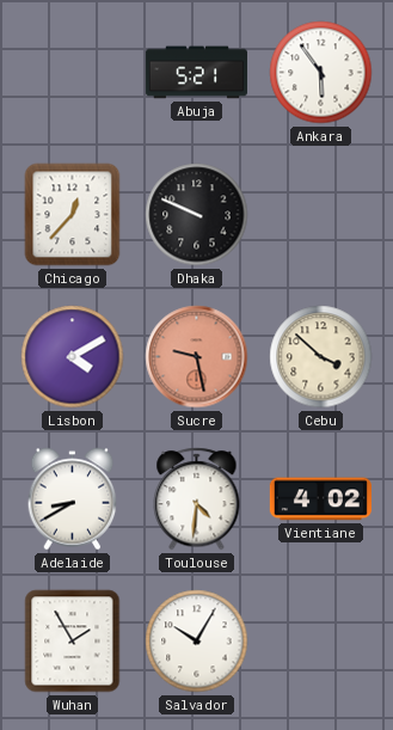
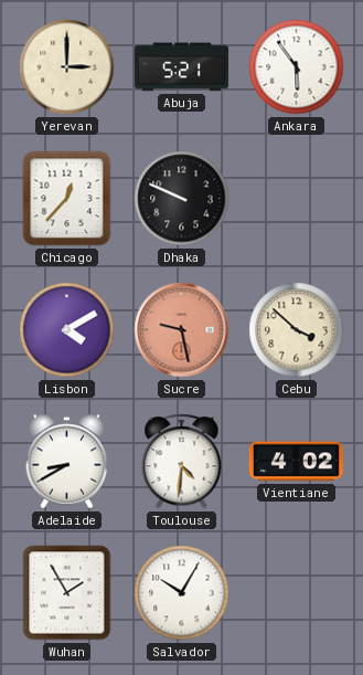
Yerevan: none -> 3:00 (67, 67)
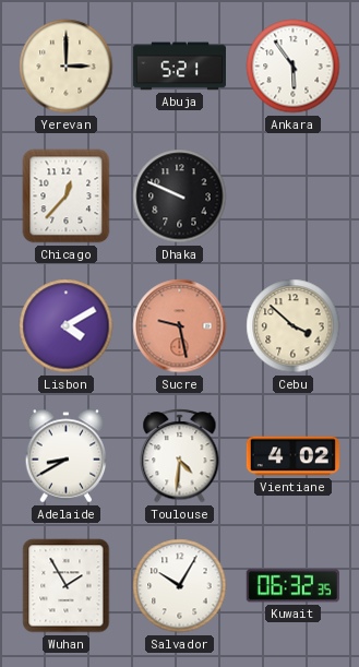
Kuwait: none -> 06:32 (292, 586)
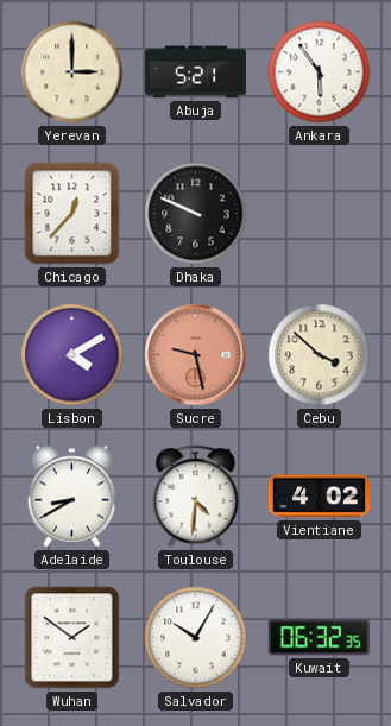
Wuhan: 1:55 -> 1:51 (72, 638)
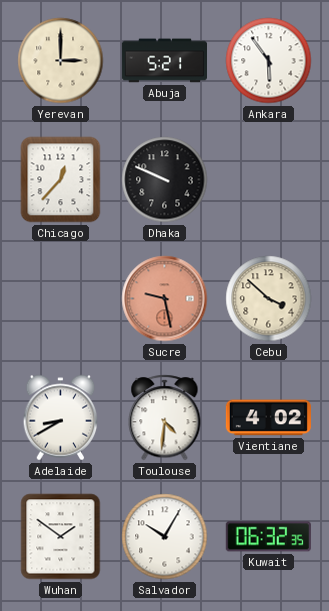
Lisbon: 4:10 -> none (72, 355)
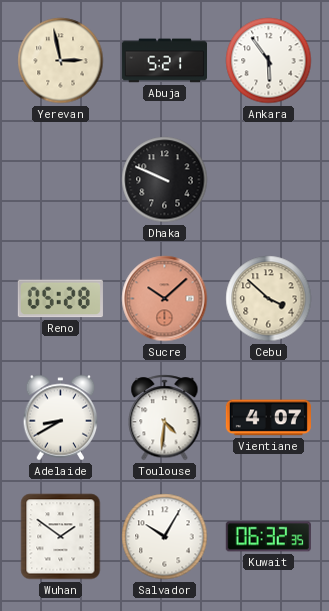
Yerevan: 3:00 -> 2:58 (61, 61)
Chicago: 12:37 -> none (61, 180)
Reno: none -> 05:28 (60, 299)
Sucre: 9:28 -> 10:08 (165, 299)
Vientiane: 4:02 -> 4:07 (268, 418)
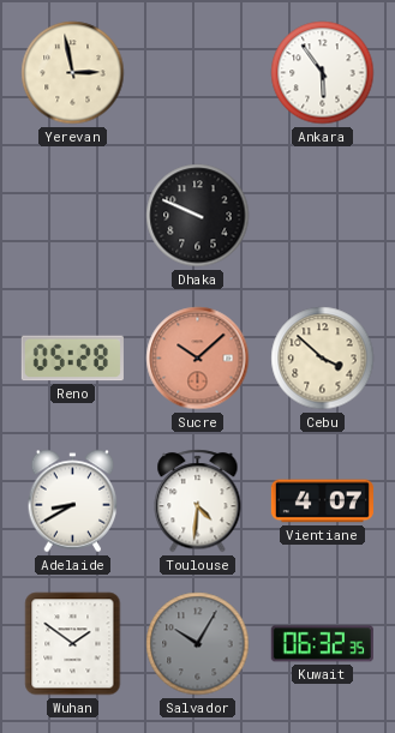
Abuja: 5:21 -> none (164, 61)
Salvador dial: white -> grey (198, 644)
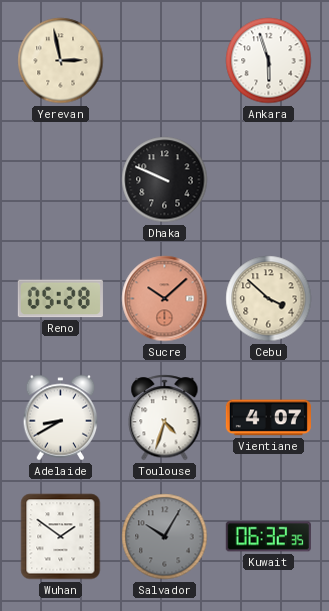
Ankara: 5:54 -> 5:57 (269, 61)
Toulouse: 4:31 -> 4:33 (165, 418)
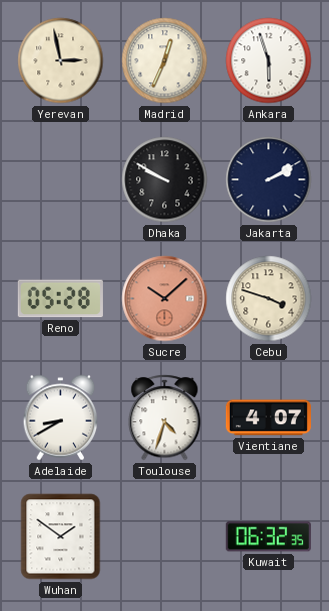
Madrid: none -> 12:34 (165, 61)
Dhaka: 9:49 -> 9:50 (165, 180)
Jakarta: none -> 2:10 (269, 180)
Cebu: 3:52 -> 3:48 (269, 299)
Salvador: 10:05 -> none (165, 537)
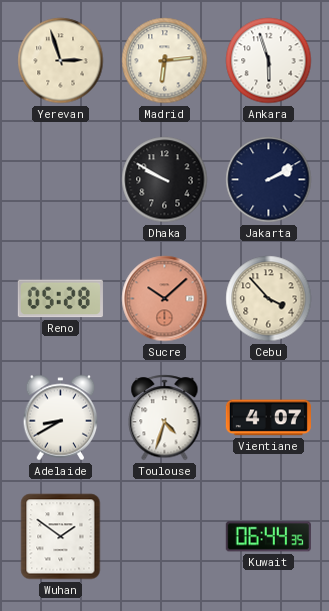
Yerevan: 2:58 -> 2:57 (61, 61)
Madrid: 12:34 -> 6:14 (165, 61)
Cebu: 3:48 -> 3:53 (269, 299)
Kuwait: 06:32 -> 06:44 (268, 537)
